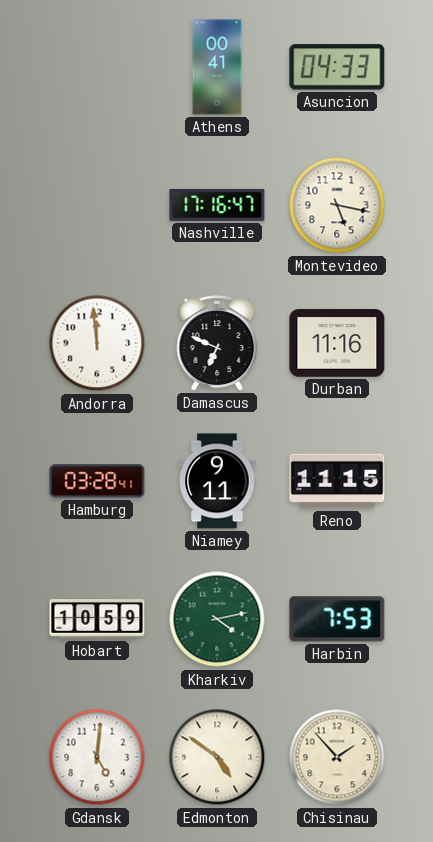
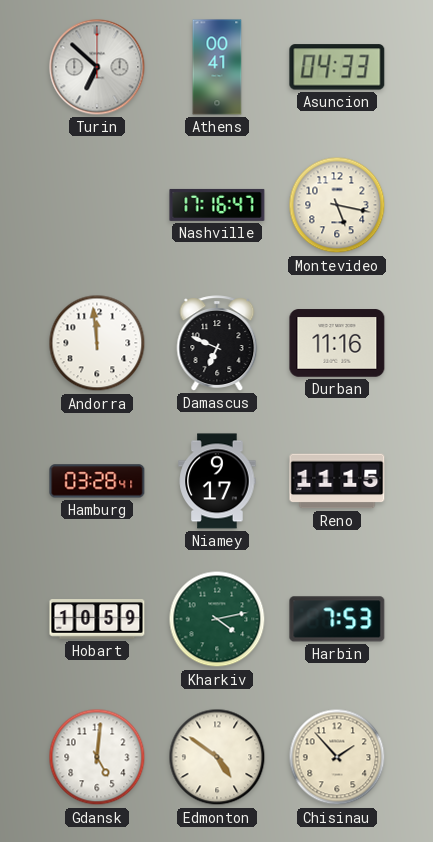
Turin: none -> 6:52 (97, 67)
Niamey: 9:11 -> 9:17 (217, 481)
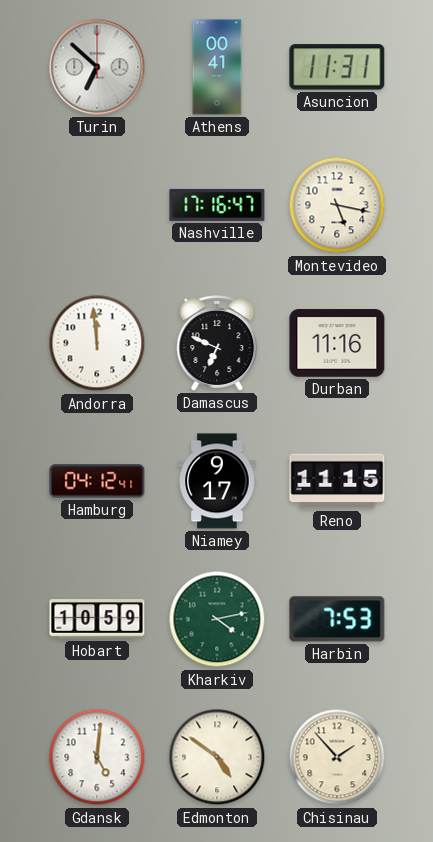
Asuncion: 04:33 -> 11:31 (337, 67)
Hamburg: 03:28 -> 04:12 (97, 481)
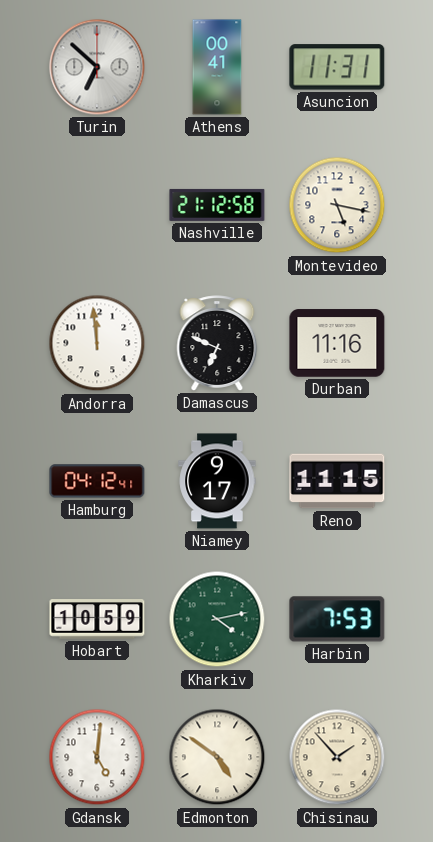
Nashville: 17:16 -> 21:12 (217, 205)
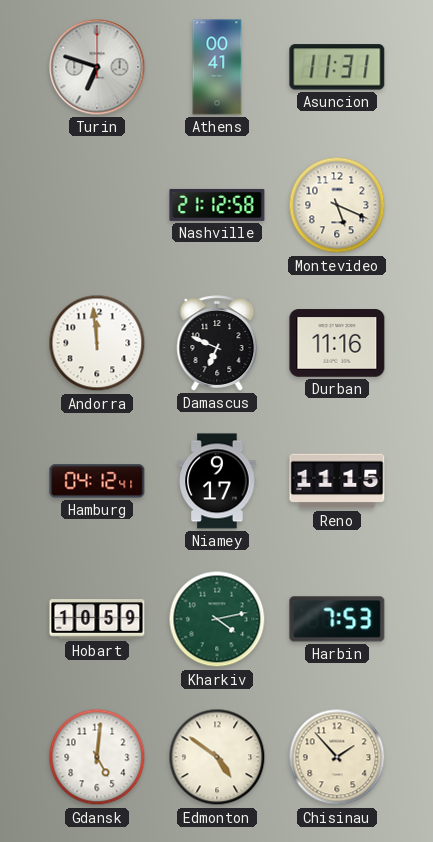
Turin: 6:52 -> 6:48 (97, 67)
Montevideo: 5:17 -> 5:19 (337, 205)
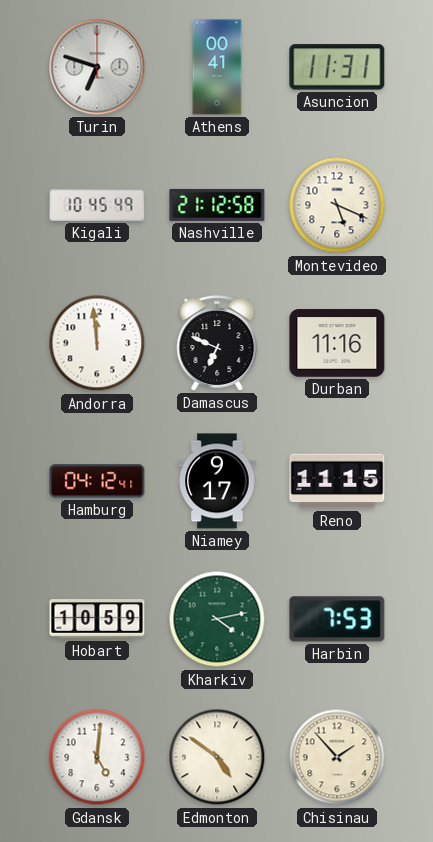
Kigali: none -> 10:45 (97, 205)
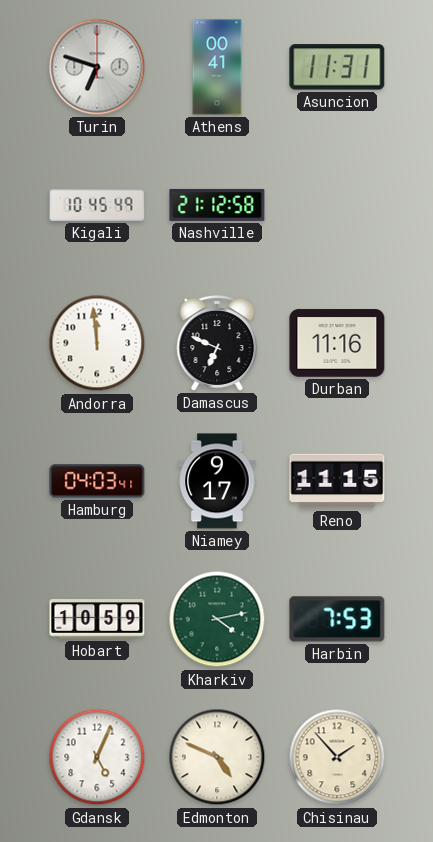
Montevideo: 5:19 -> none (337, 205)
Hamburg: 04:12 -> 04:03 (97, 481)
Gdansk: 5:01 -> 5:04 (97, 757)
Edmonton: 4:51 -> 4:49 (217, 757)
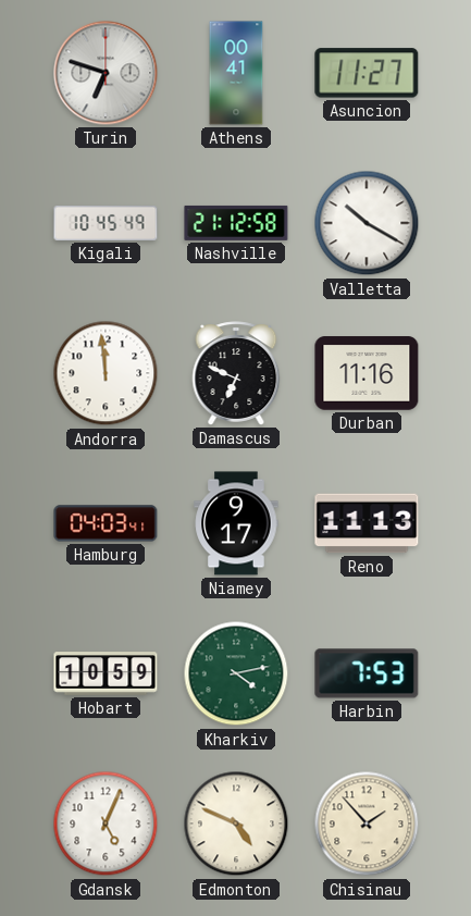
Asuncion: 11:31 -> 11:27 (367, 73)
Valletta: none -> 10:20 (367, 223)
Reno: 11:15 -> 11:13 (367, 523)
